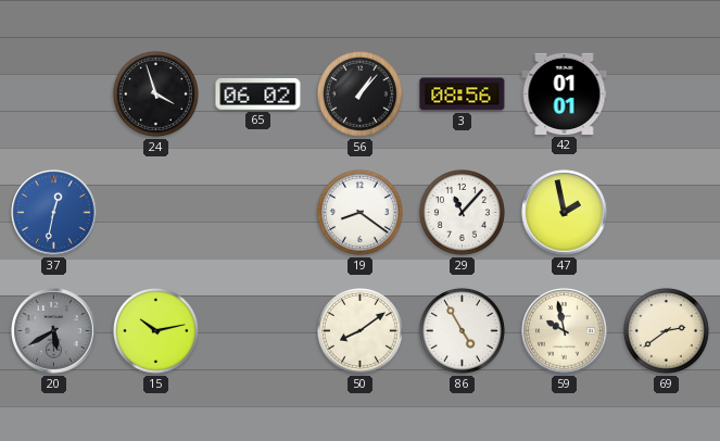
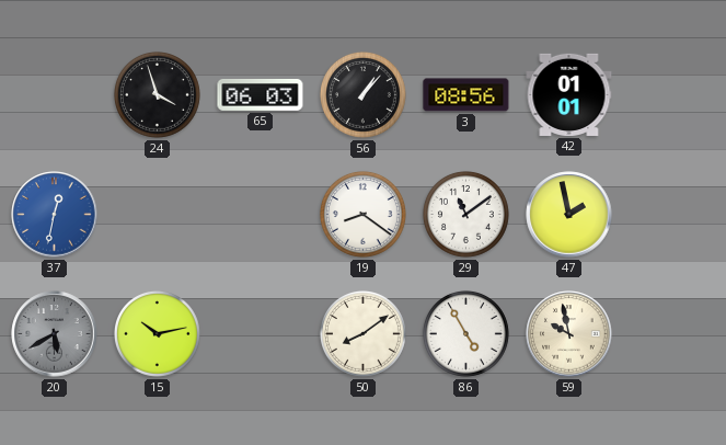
65: 06:02 -> 06:03 (261, 94)
29: 11:07 -> 11:09 (465, 214)
69: 2:39 -> none (666, 330)
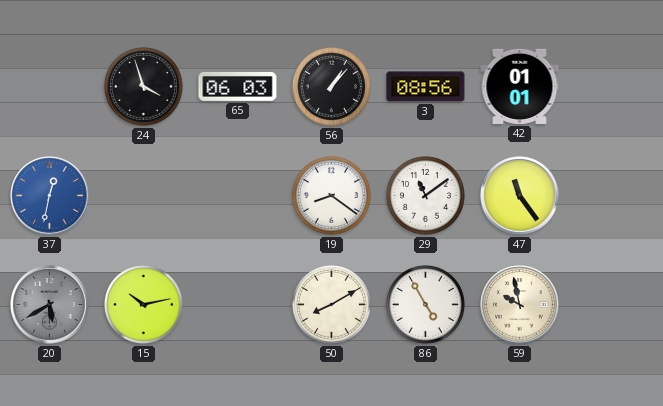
47: 1:58 -> 11:24 (520, 196)
50: 8:09 -> 8:10 (331, 304)
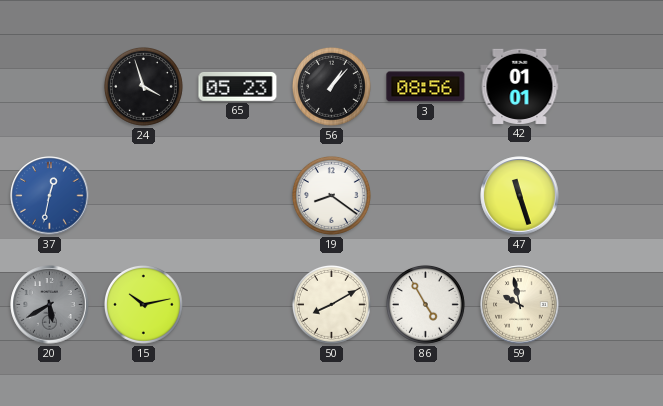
65: 06:03 -> 05:23 (238, 86)
29: 11:09 -> none (425, 195)
47: 11:24 -> 11:27 (520, 196)
